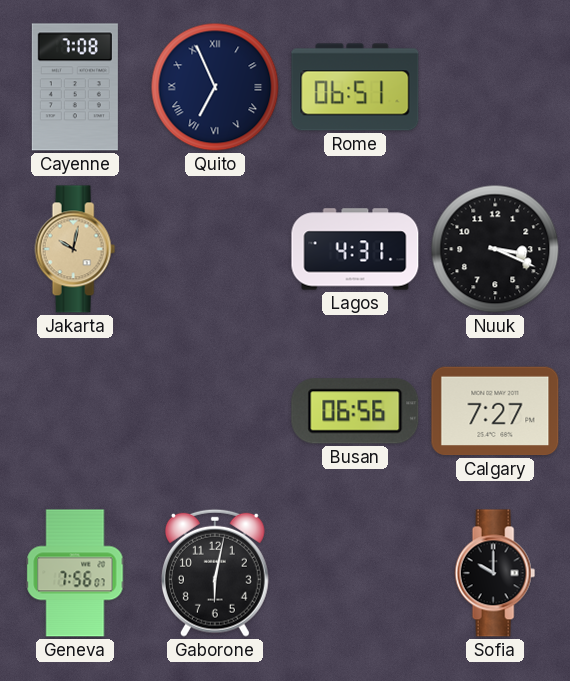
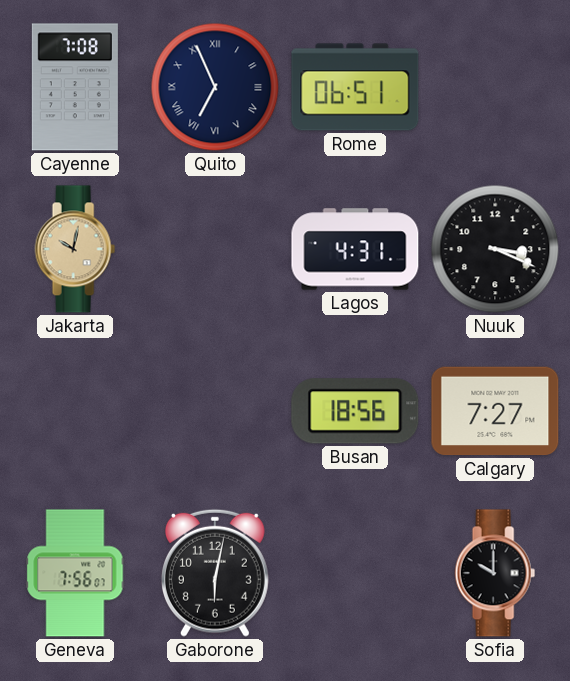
Busan: 06:56 -> 18:56 (355, 411)
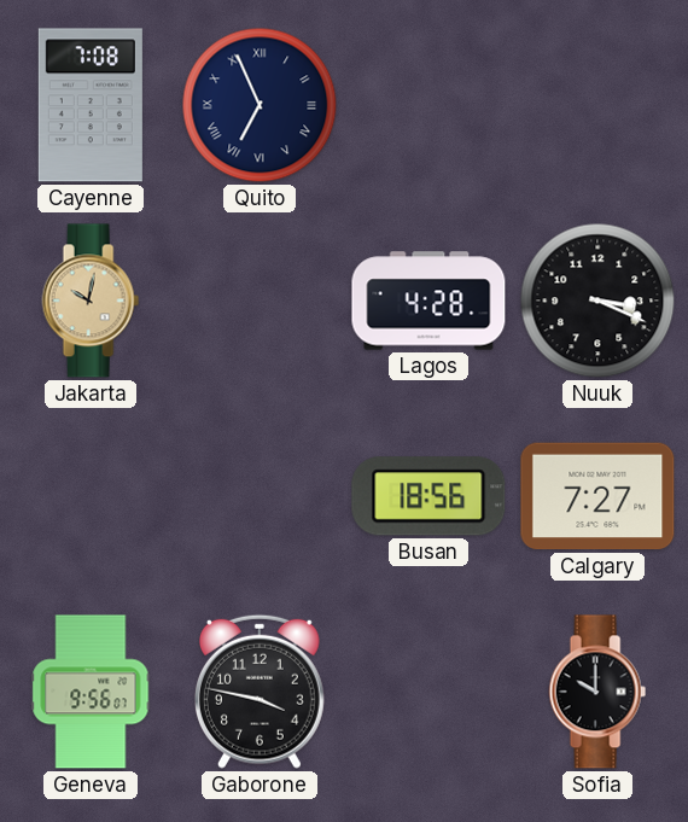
Rome: 06:51 -> none (355, 87)
Lagos: 4:31 -> 4:28 (428, 301)
Geneva: 7:56 -> 9:56 (91, 692)
Gaborone: 6:02 -> 3:47 (260, 692)
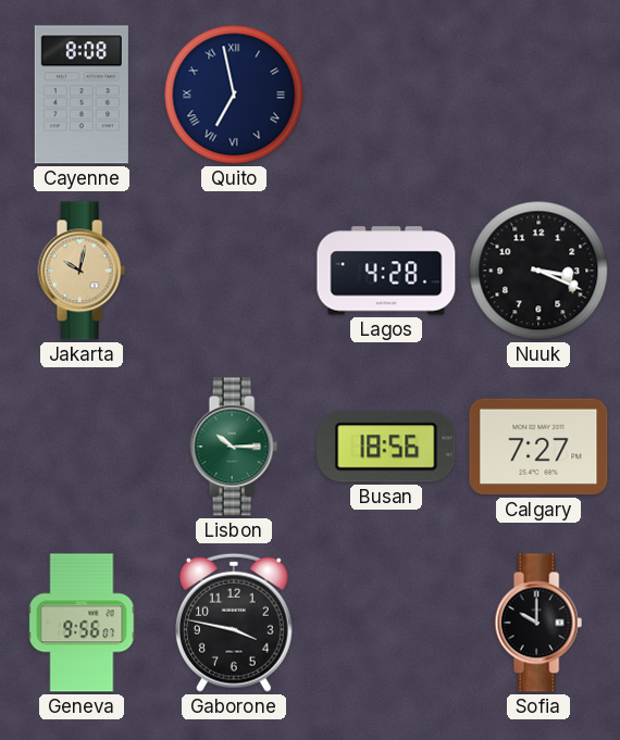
Cayenne: 7:08 -> 8:08 (82, 95)
Quito: 6:56 -> 6:58 (234, 95)
Lisbon: none -> 10:15 (234, 447)
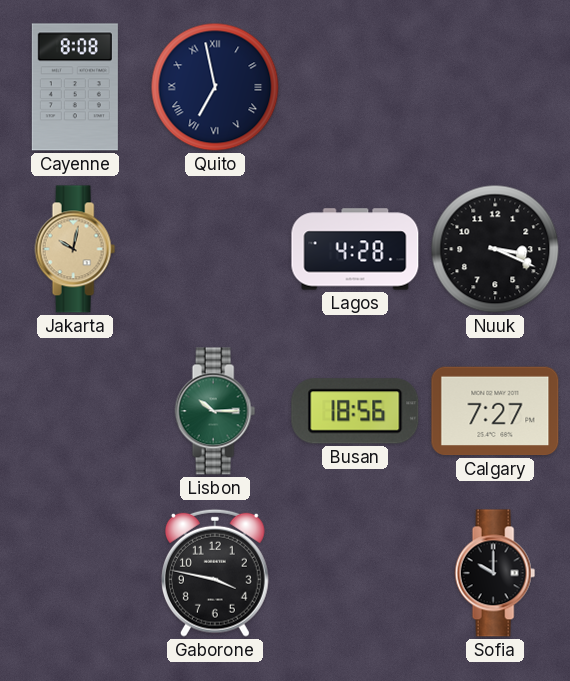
Geneva: 9:56 -> none (82, 623)
